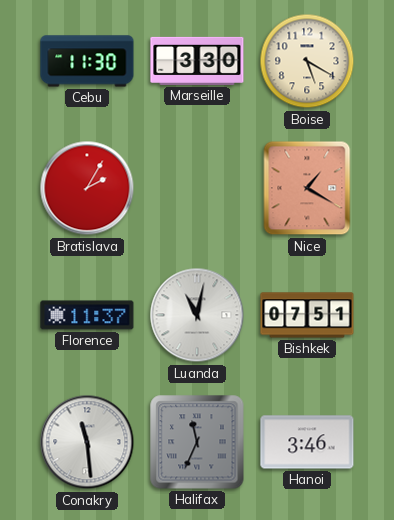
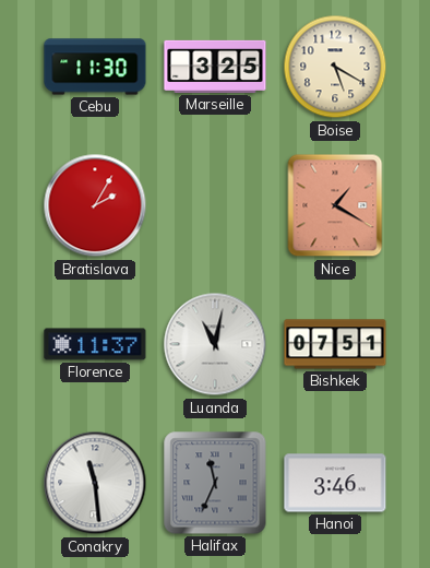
Marseille: 3:30 -> 3:25 (215, 67)
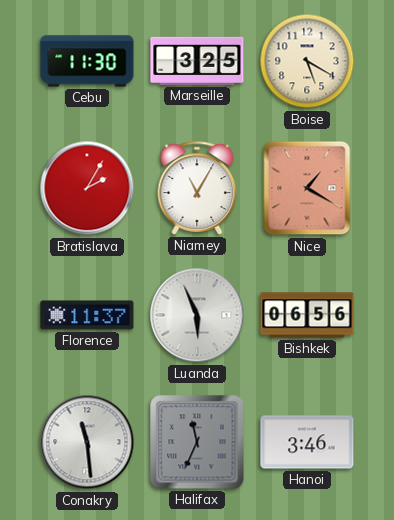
Niamey: none -> 11:05 (197, 188)
Luanda: 11:02 -> 5:56 (197, 315)
Bishkek: 07:51 -> 06:56 (307, 315)
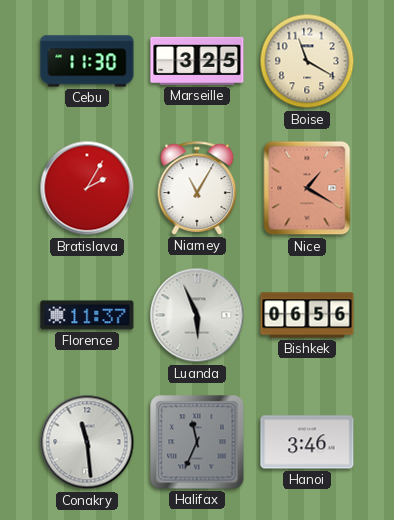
Boise: 5:20 -> 11:20 (307, 61)
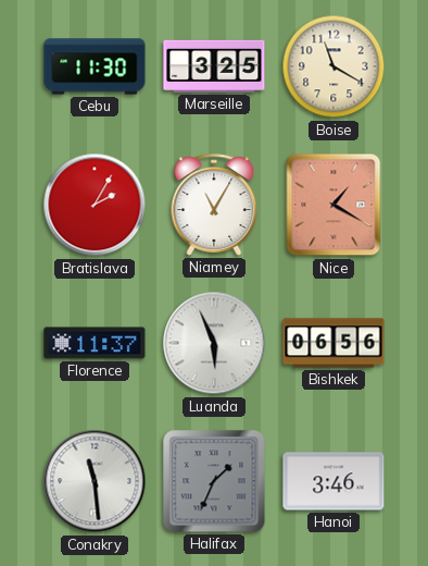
Halifax: 11:34 -> 1:34 (214, 481)
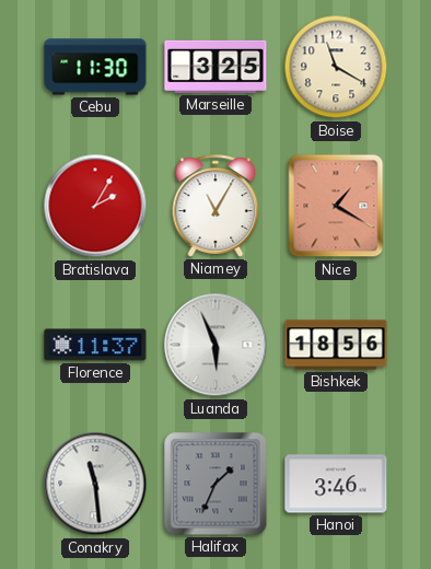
Bishkek: 06:56 -> 18:56 (336, 345)
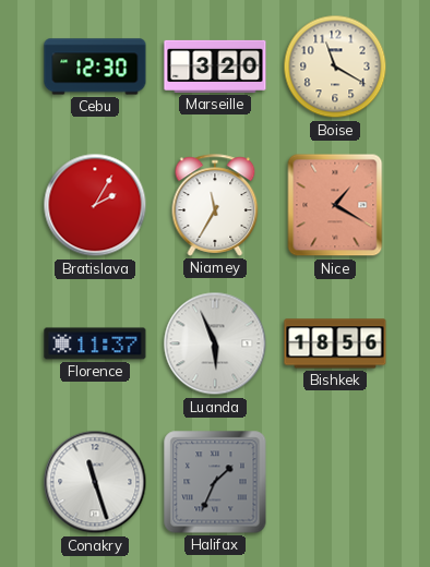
Cebu: 11:30 -> 12:30 (95, 67)
Marseille: 3:25 -> 3:20 (215, 67)
Niamey: 11:05 -> 11:35 (215, 205)
Conakry: 11:29 -> 11:27 (95, 482)
Hanoi: 3:46 -> none (336, 484)
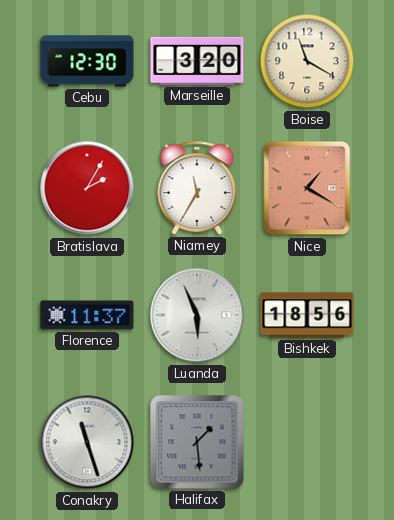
Halifax: 1:34 -> 1:29 (197, 442)
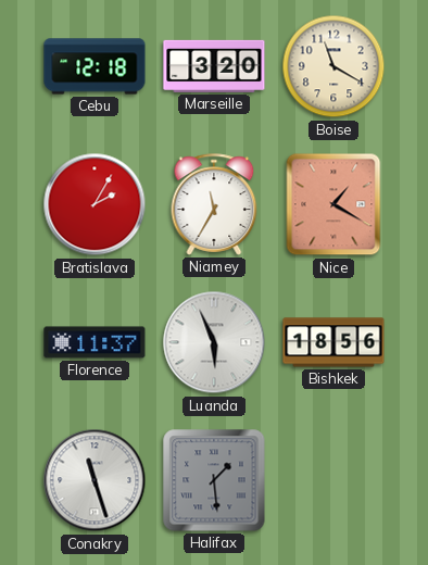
Cebu: 12:30 -> 12:18 (95, 66)
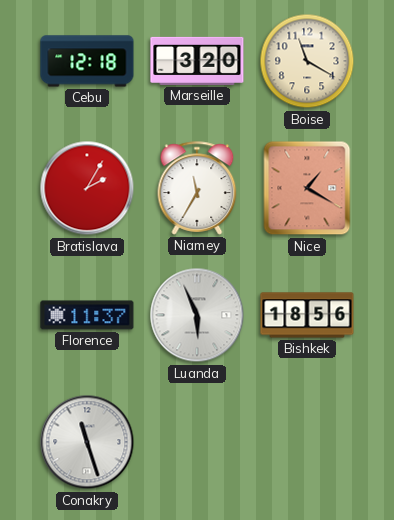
Halifax: 1:29 -> none (214, 480)
